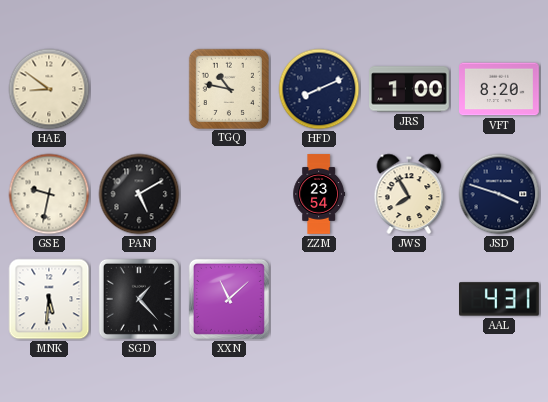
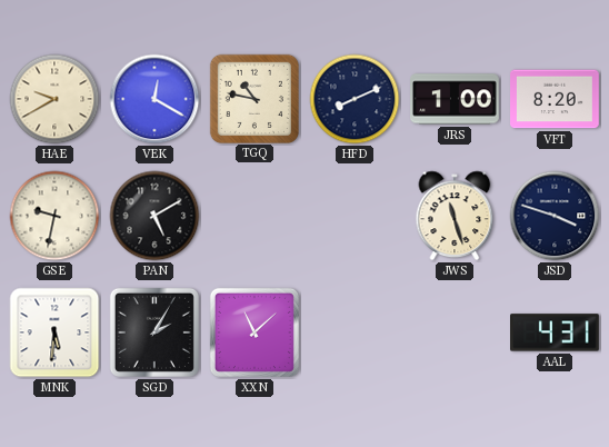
HAE: 8:51 -> 9:40 (54, 99)
VEK: none -> 12:20 (154, 99)
ZZM: 23:54 -> none (319, 194)
JWS: 7:55 -> 11:27 (455, 216)
SGD: 1:23 -> 2:05 (154, 332)
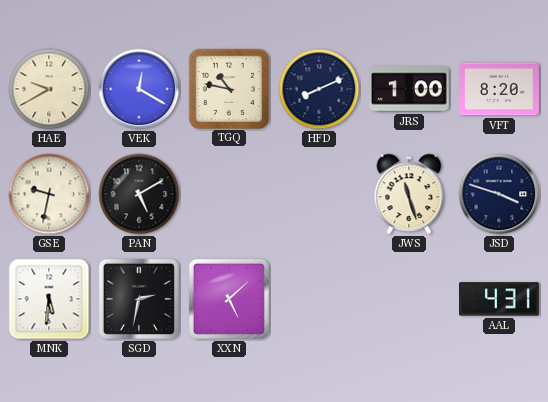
SGD: 2:05 -> 2:32 (139, 299)
XXN: 11:08 -> 5:08 (229, 299)
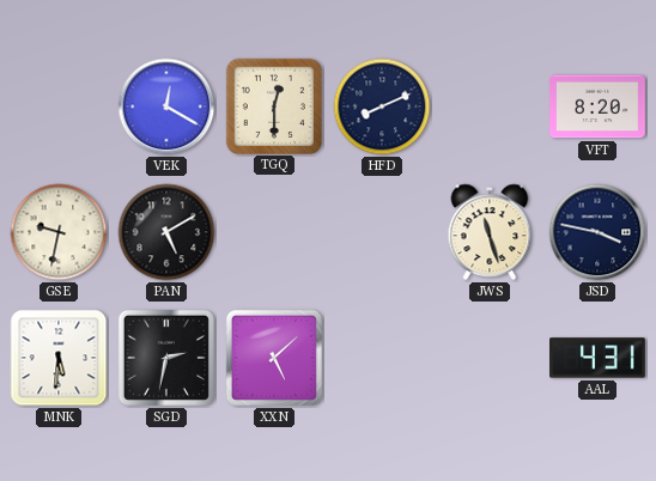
HAE: 9:40 -> none (49, 89)
TGQ: 10:47 -> 12:30 (273, 105)
JRS: 1:00 -> none (410, 89)
JSD: 3:48 -> 3:47 (597, 232)
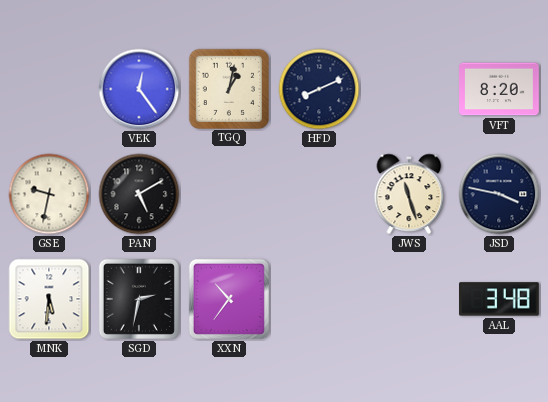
VEK: 12:20 -> 12:24 (139, 89)
TGQ: 12:30 -> 1:02 (228, 88)
XXN: 5:08 -> 10:36 (229, 299)
AAL: 4:31 -> 3:48 (500, 299)
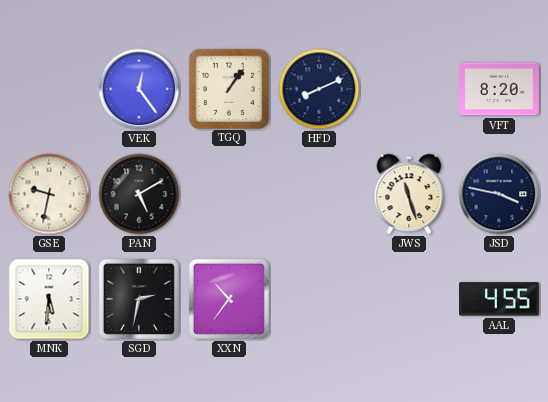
TGQ: 1:02 -> 1:06 (228, 88)
AAL: 3:48 -> 4:55 (500, 299)
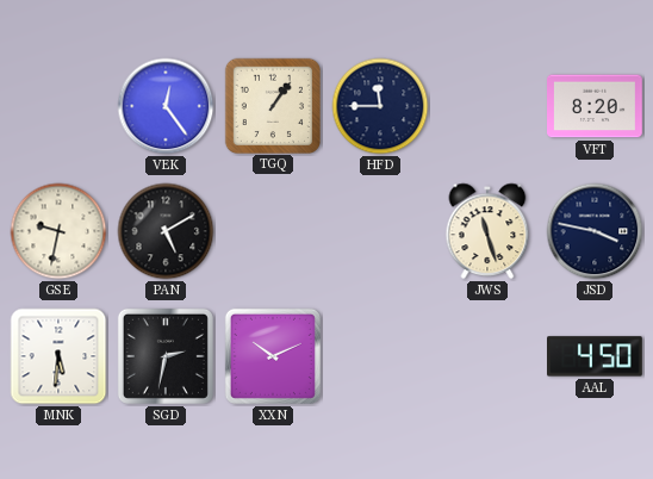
HFD: 8:11 -> 11:45 (380, 106)
XXN: 10:36 -> 10:11 (273, 356)
AAL: 4:55 -> 4:50 (596, 356)
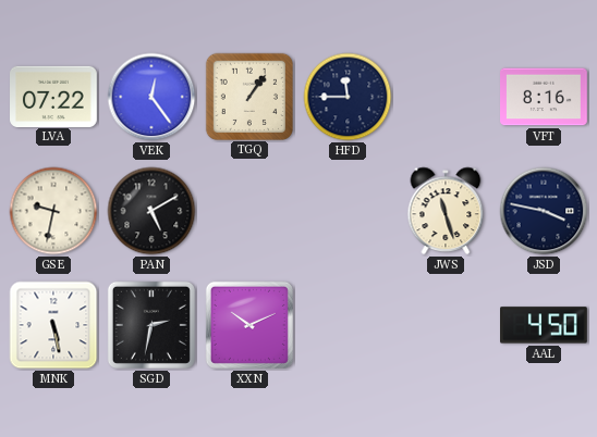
LVA: none -> 07:22 (54, 96)
VFT: 8:20 -> 8:16 (545, 97)
MNK: 5:31 -> 5:28 (53, 325)
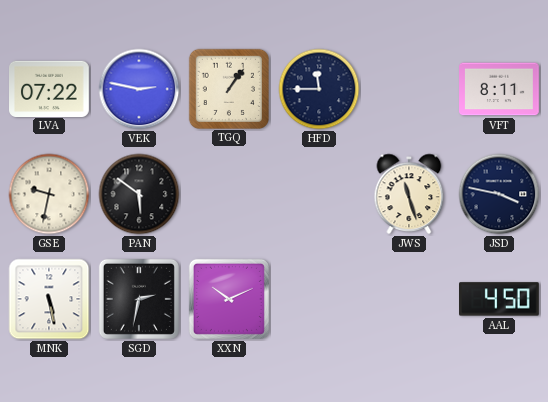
VEK: 12:24 -> 2:47 (139, 89)
VFT: 8:16 -> 8:11 (500, 89)
PAN: 5:10 -> 5:51 (139, 194)
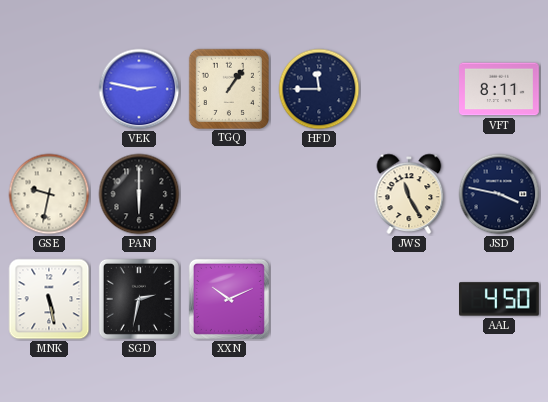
LVA: 07:22 -> none (50, 88)
PAN: 5:51 -> 6:00 (139, 194)
JWS: 11:27 -> 11:25 (409, 194)
